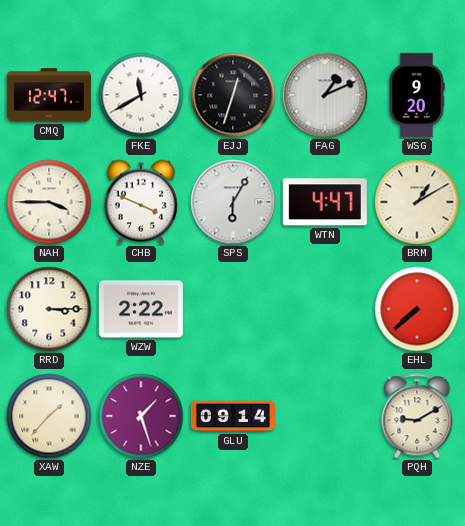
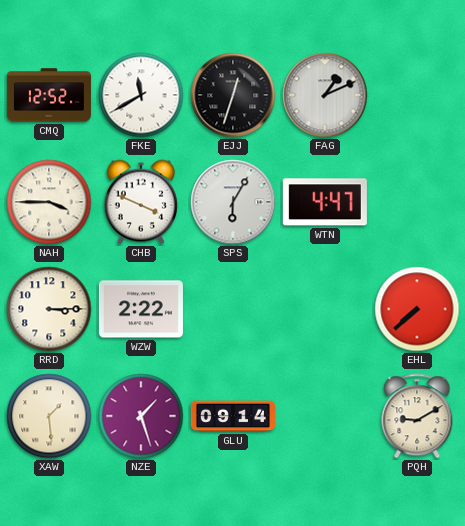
CMQ: 12:47 -> 12:52 (49, 95)
WSG: 9:20 -> none (417, 95)
BRM: 1:10 -> none (417, 202)
XAW: 1:37 -> 1:29 (49, 416)
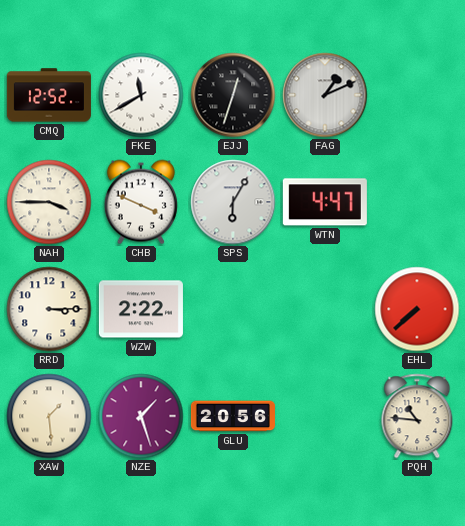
GLU: 09:14 -> 20:56 (233, 416)
PQH: 9:10 -> 10:46 (417, 416)
